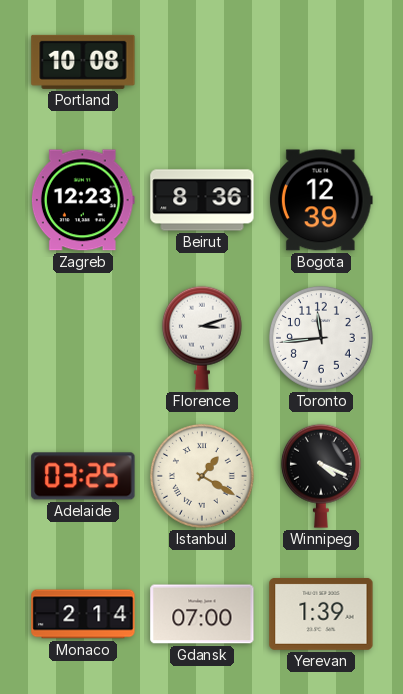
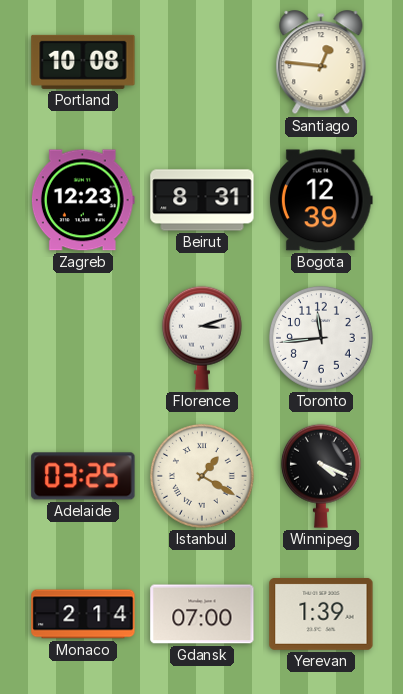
Santiago: none -> 12:46 (321, 63)
Beirut: 8:36 -> 8:31 (202, 200)
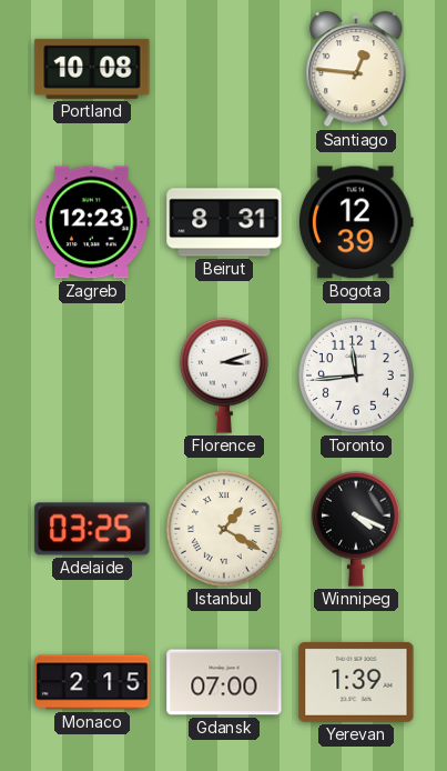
Monaco: 2:14 -> 2:15 (92, 682)
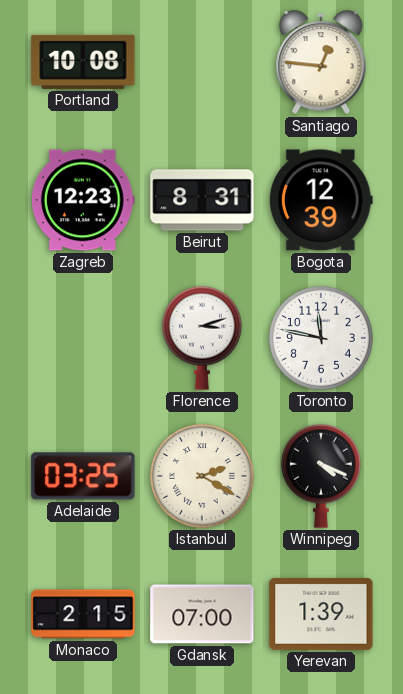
Toronto: 11:44 -> 11:47 (321, 338)
Istanbul: 1:20 -> 2:20 (202, 476)
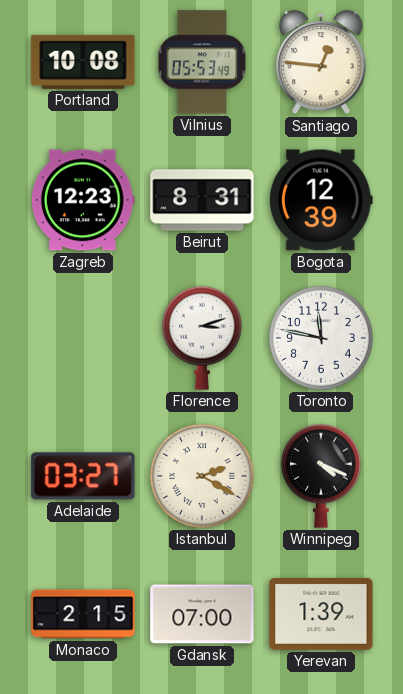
Vilnius: none -> 05:53 (202, 62)
Adelaide: 03:25 -> 03:27 (83, 476)
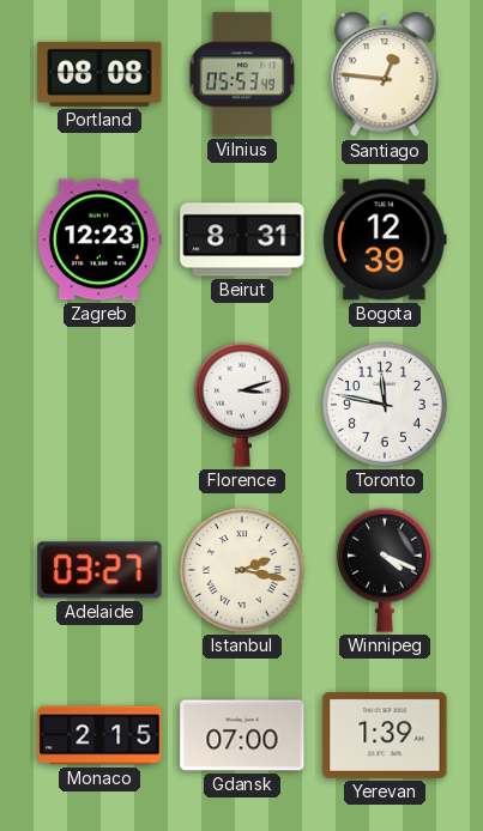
Portland: 10:08 -> 08:08 (99, 74)
Istanbul: 2:20 -> 2:17 (242, 570)
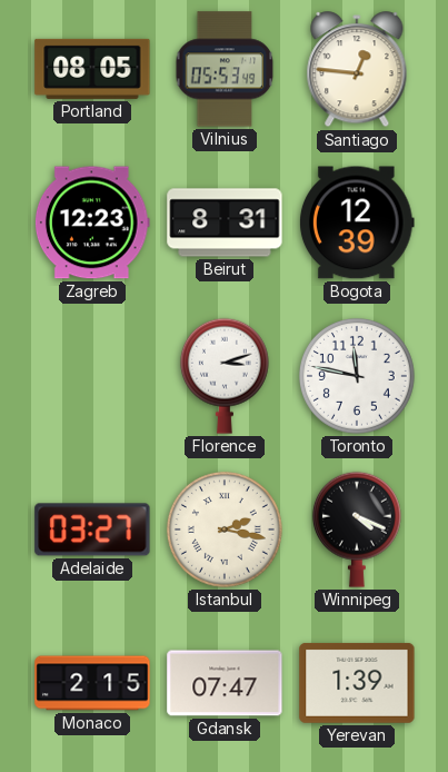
Portland: 08:08 -> 08:05 (92, 69)
Gdansk: 07:00 -> 07:47 (225, 683)
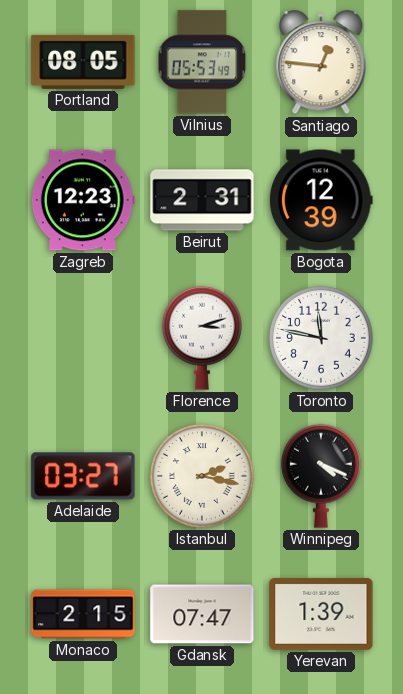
Beirut: 8:31 -> 2:31 (202, 200)
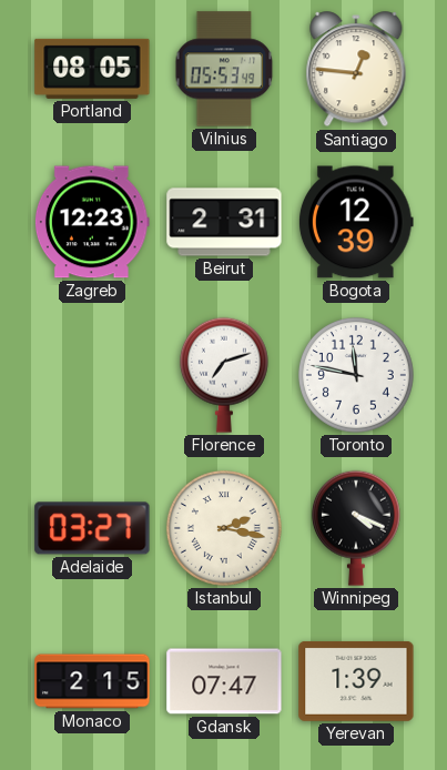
Florence: 3:12 -> 7:12 (224, 375)
